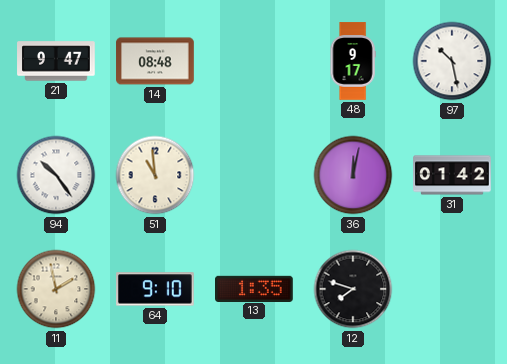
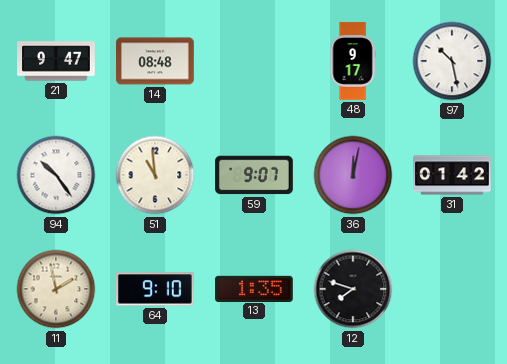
59: none -> 9:07 (254, 175)
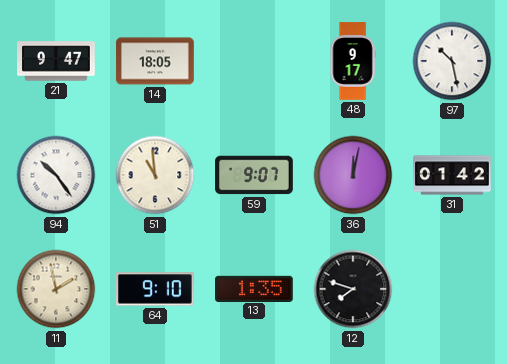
14: 08:48 -> 18:05 (155, 61)
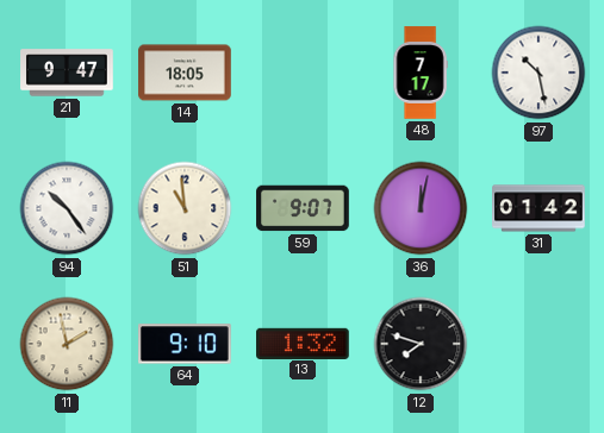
48: 9:17 -> 7:17 (421, 73)
13: 1:35 -> 1:32 (304, 343)
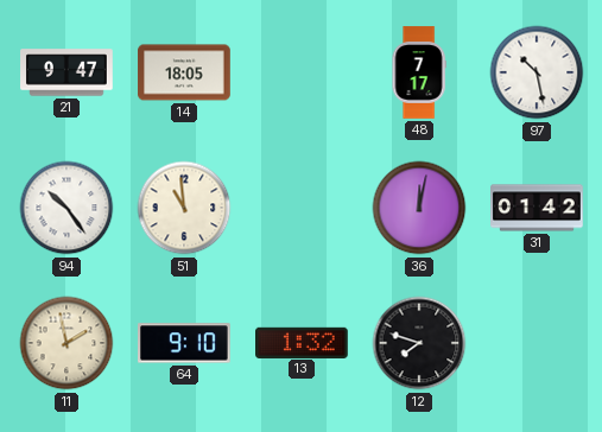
59: 9:07 -> none (303, 208)
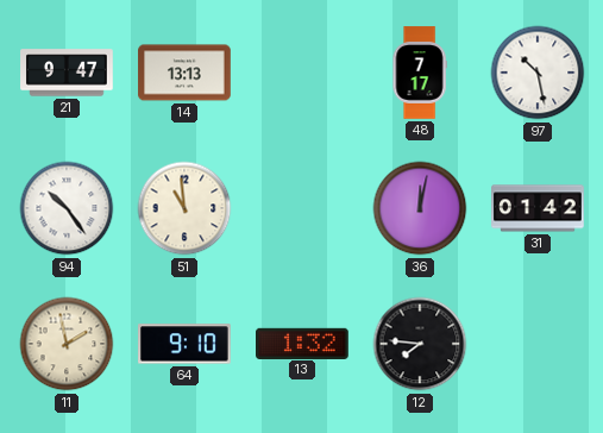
14: 18:05 -> 13:13 (184, 73)
12: 7:48 -> 7:46 (420, 344)
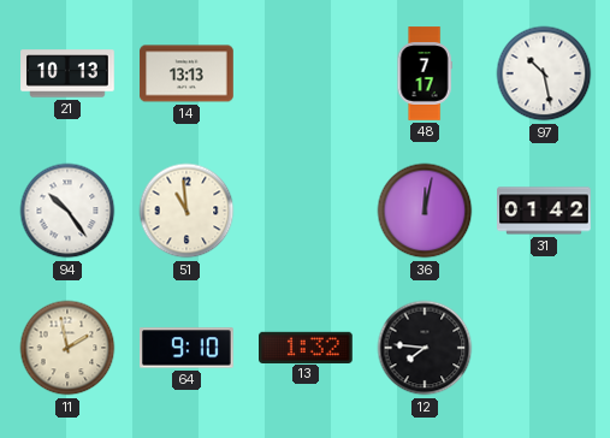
21: 9:47 -> 10:13 (67, 73)
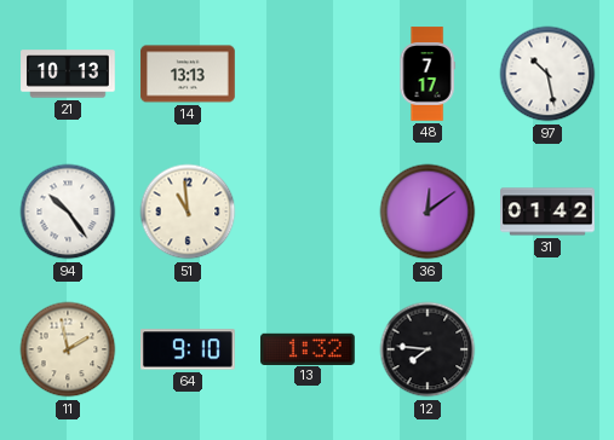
36: 12:02 -> 12:09 (427, 212)
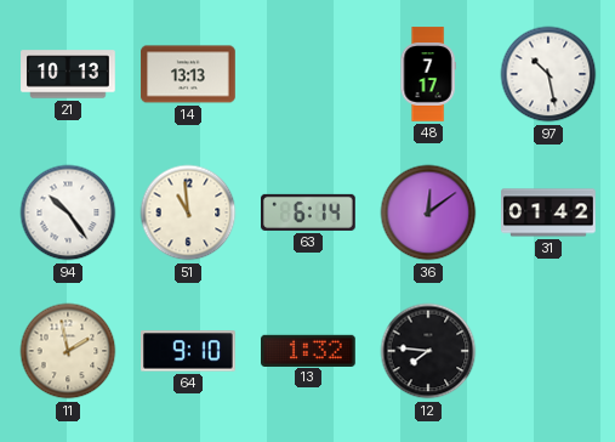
63: none -> 6:14 (309, 212)
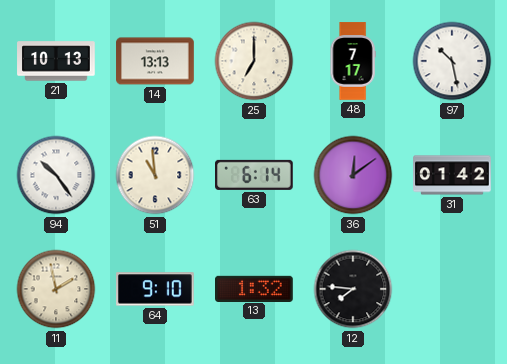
25: none -> 7:00 (254, 61)
